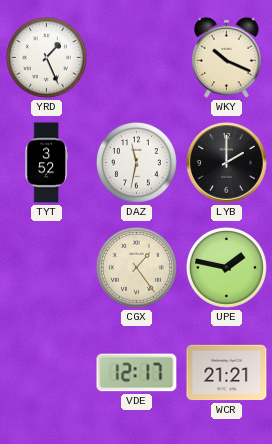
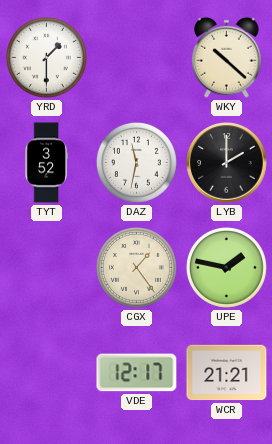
YRD: 1:26 -> 1:30 (46, 57)
WKY: 10:19 -> 10:22 (227, 57)
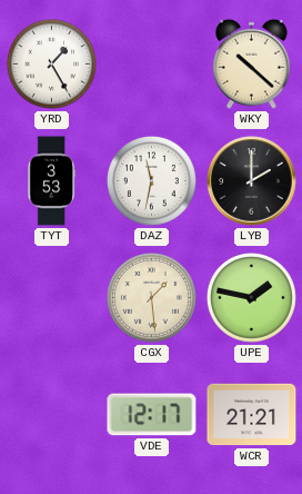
YRD: 1:30 -> 1:25 (51, 63)
TYT: 3:52 -> 3:53 (51, 181)
CGX: 1:24 -> 1:29 (151, 297)
